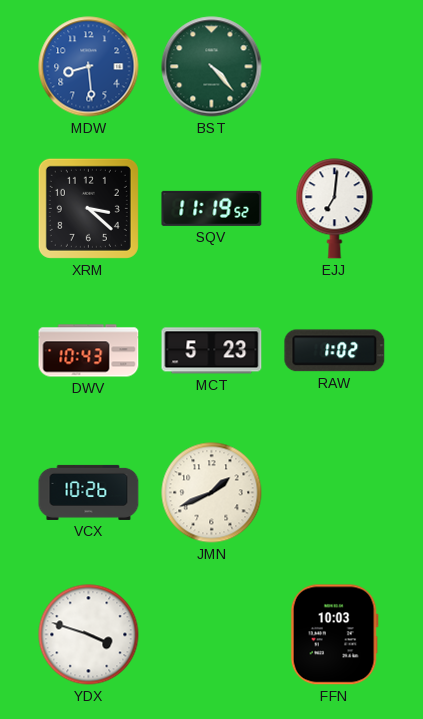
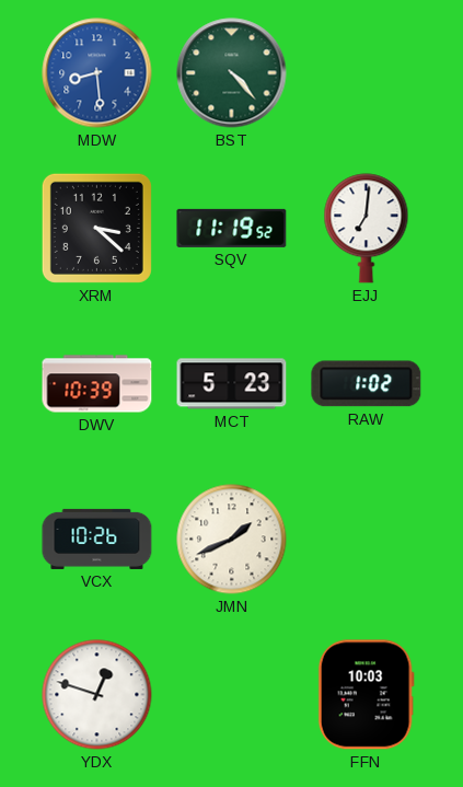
DWV: 10:43 -> 10:39 (97, 384)
YDX: 3:48 -> 12:48 (97, 695)
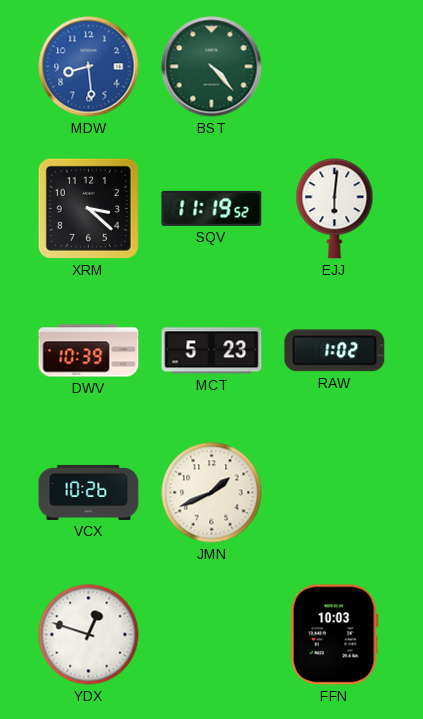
EJJ: 7:01 -> 6:01 (335, 209)
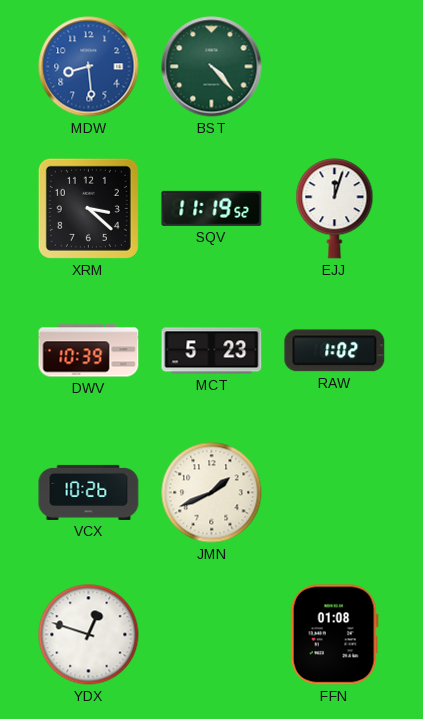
EJJ: 6:01 -> 12:03 (335, 209)
FFN: 10:03 -> 01:08 (334, 635)
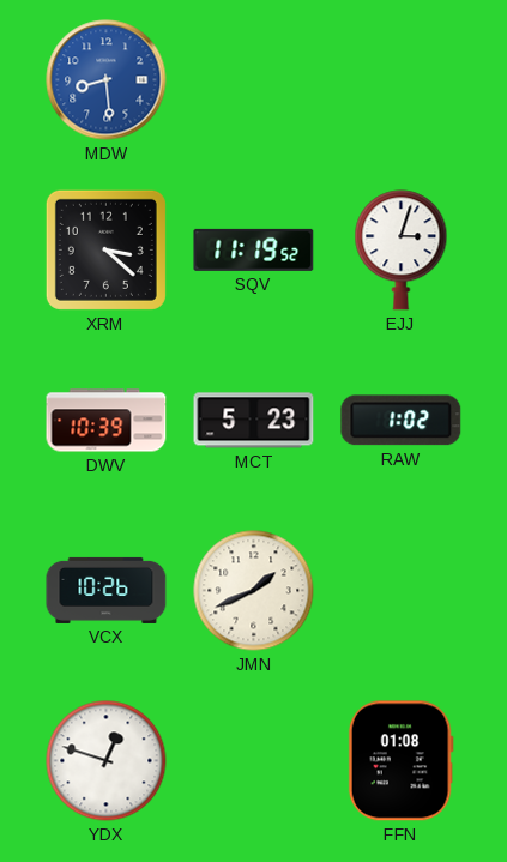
BST: 4:23 -> none (212, 67)
EJJ: 12:03 -> 3:03 (402, 251)
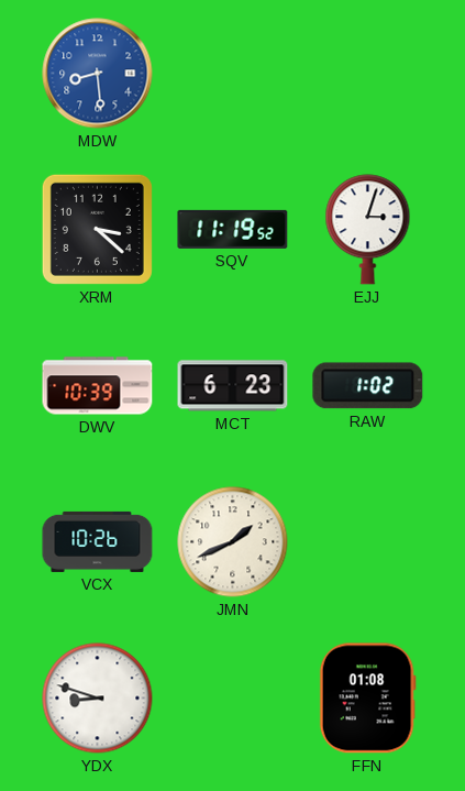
MCT: 5:23 -> 6:23 (233, 386)
YDX: 12:48 -> 8:48 (98, 699)
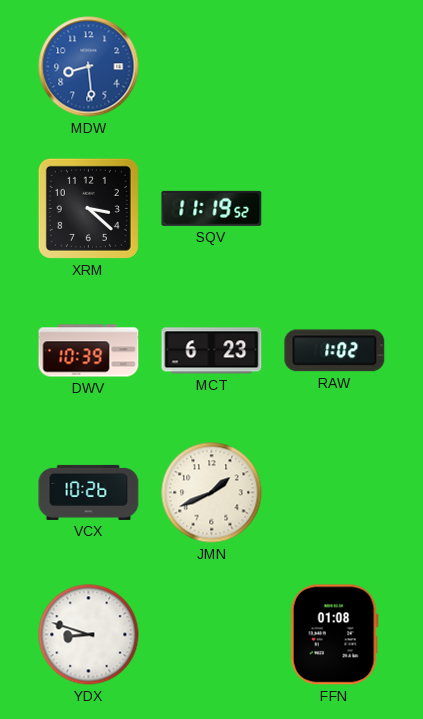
EJJ: 3:03 -> none (368, 230)
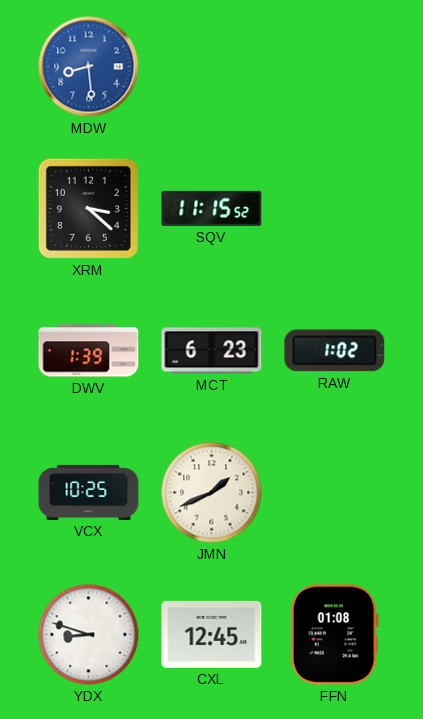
SQV: 11:19 -> 11:15 (212, 208)
DWV: 10:39 -> 1:39 (89, 351)
VCX: 10:26 -> 10:25 (89, 492)
CXL: none -> 12:45 (212, 634)
